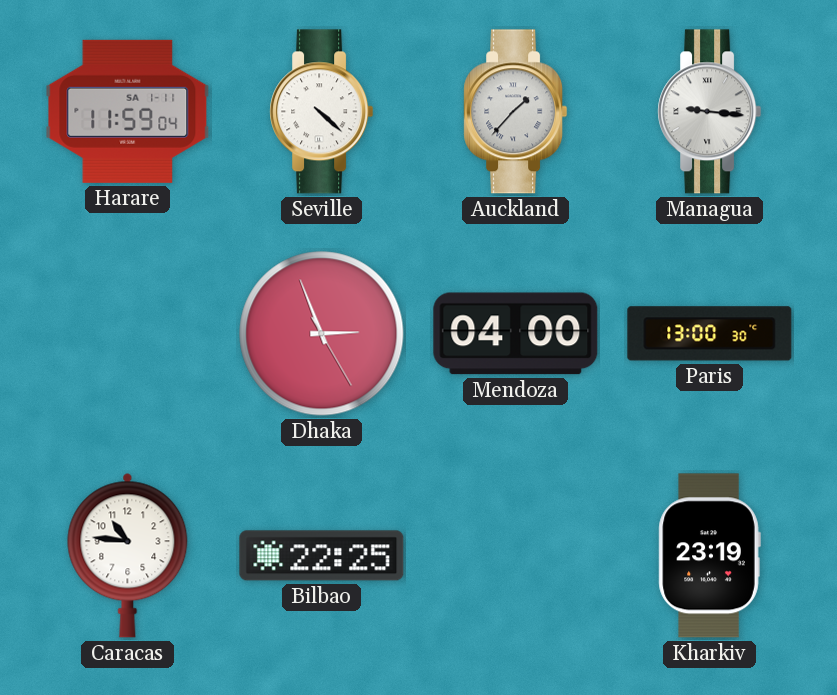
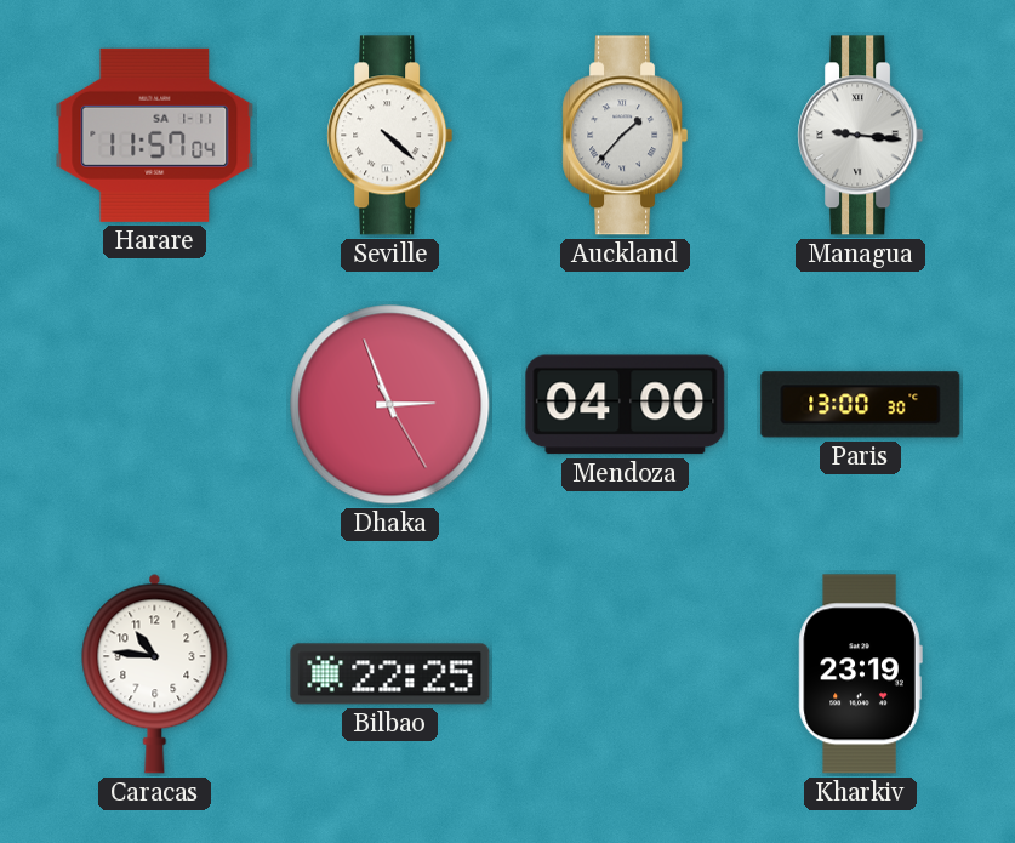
Harare: 11:59 -> 11:57 (155, 135)
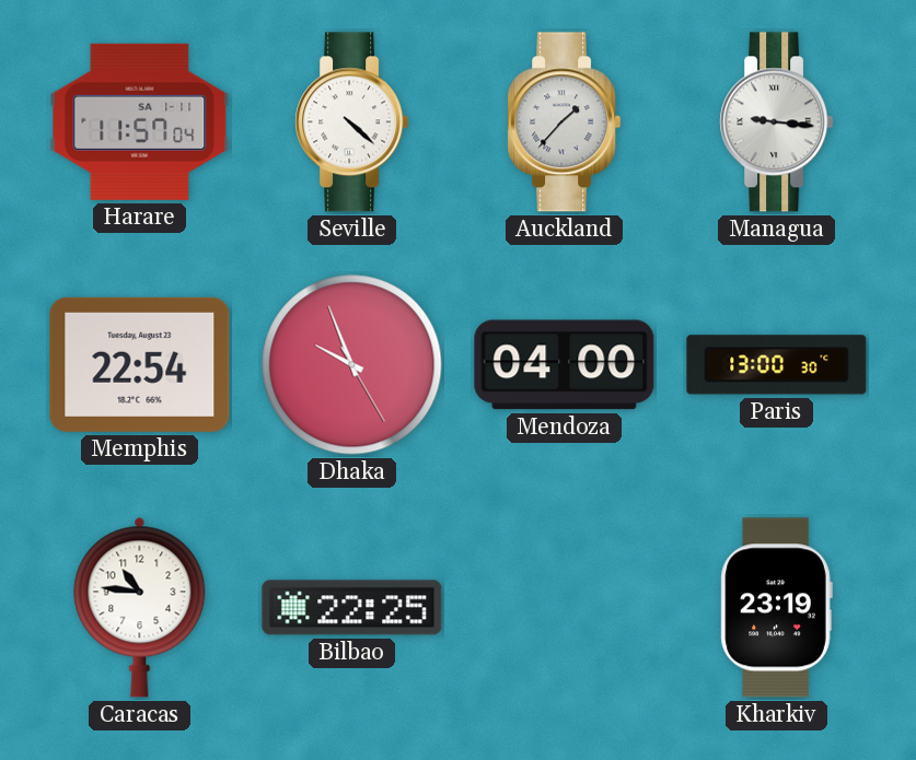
Memphis: none -> 22:54 (140, 364)
Dhaka: 2:56 -> 9:56 (352, 365)
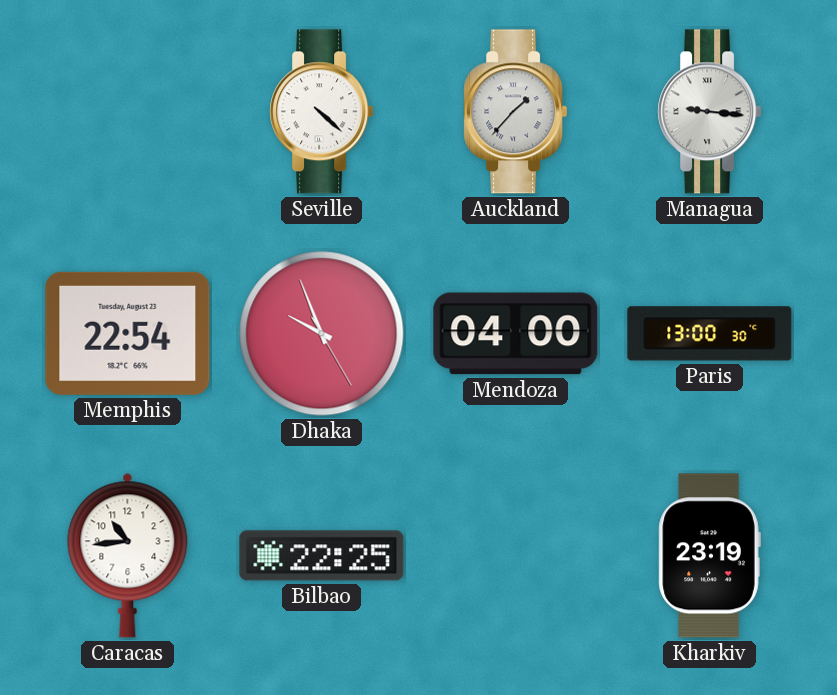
Harare: 11:57 -> none (140, 121)
Caracas: 10:46 -> 10:44 (128, 555)
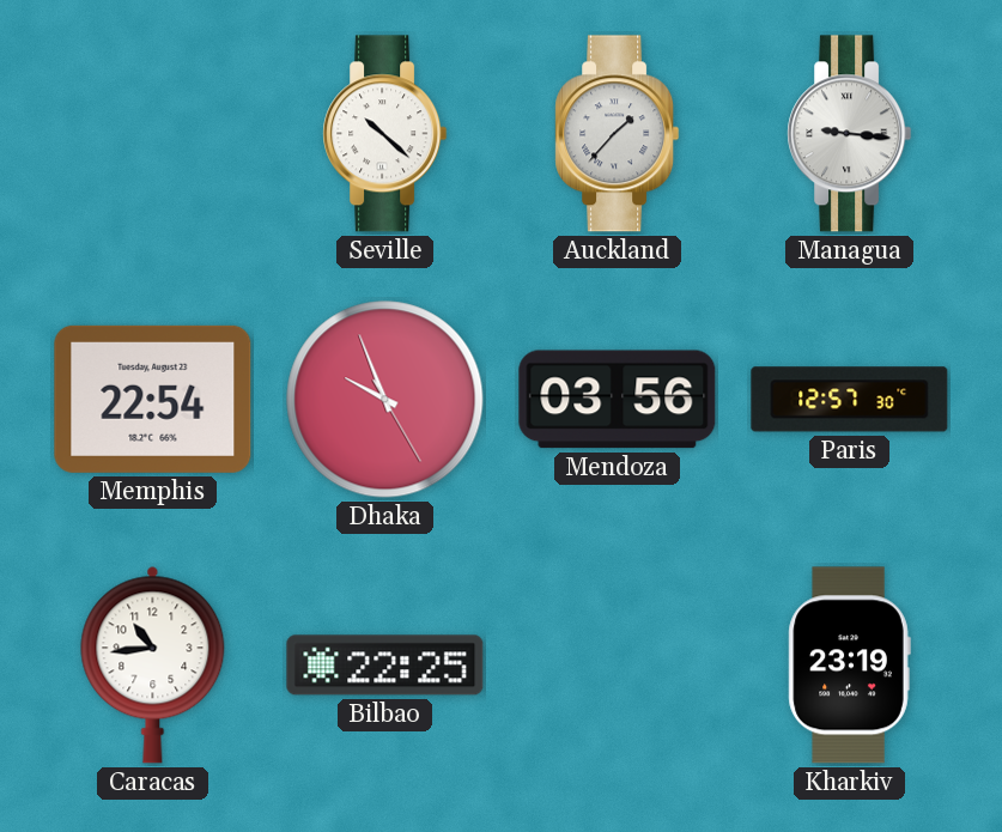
Seville: 4:22 -> 10:22 (385, 134)
Mendoza: 04:00 -> 03:56 (618, 400)
Paris: 13:00 -> 12:57 (850, 400)
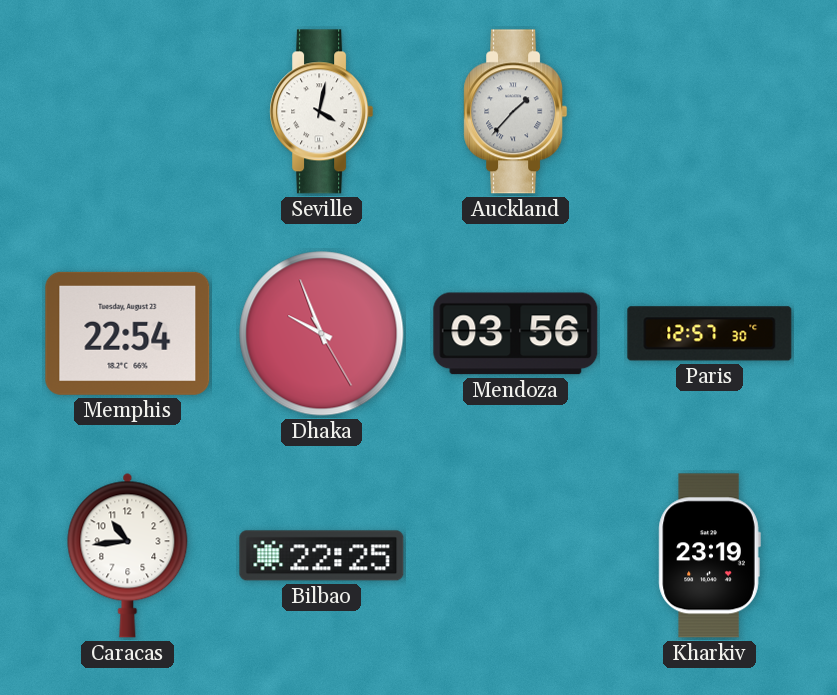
Seville: 10:22 -> 4:02 (322, 112)
Managua: 9:16 -> none (850, 134)
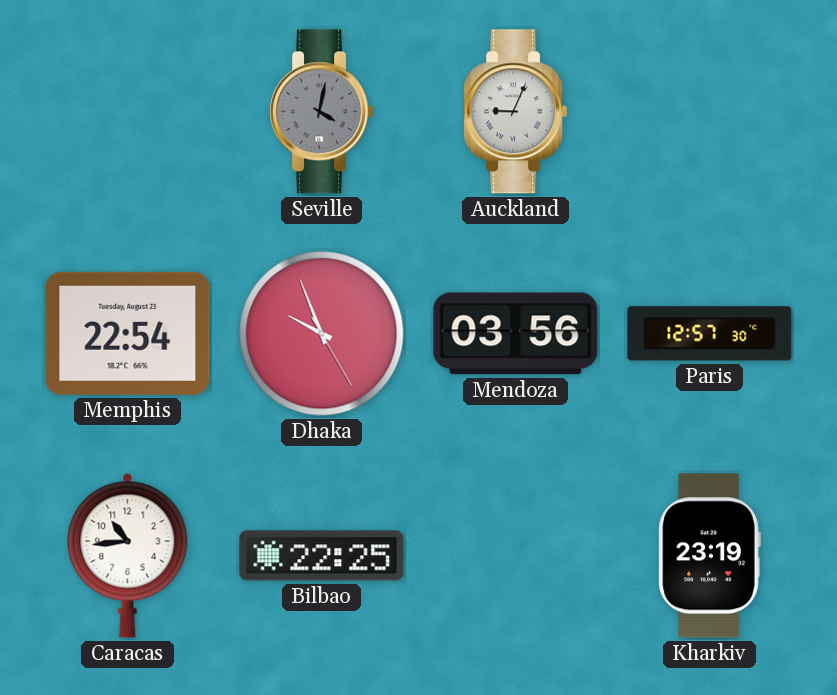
Seville dial: white -> grey (322, 112)
Auckland: 1:37 -> 9:04 (516, 112)
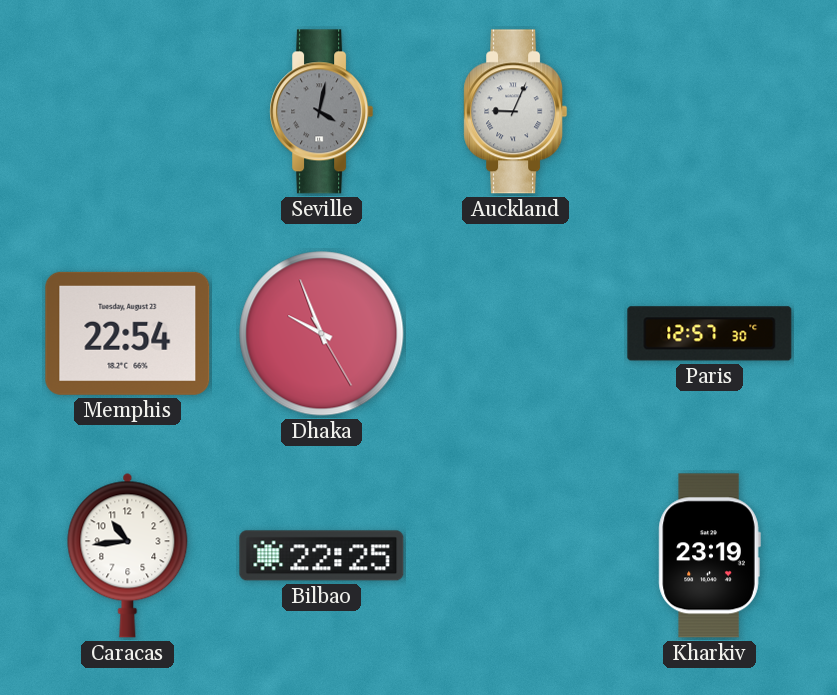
Mendoza: 03:56 -> none (516, 334)
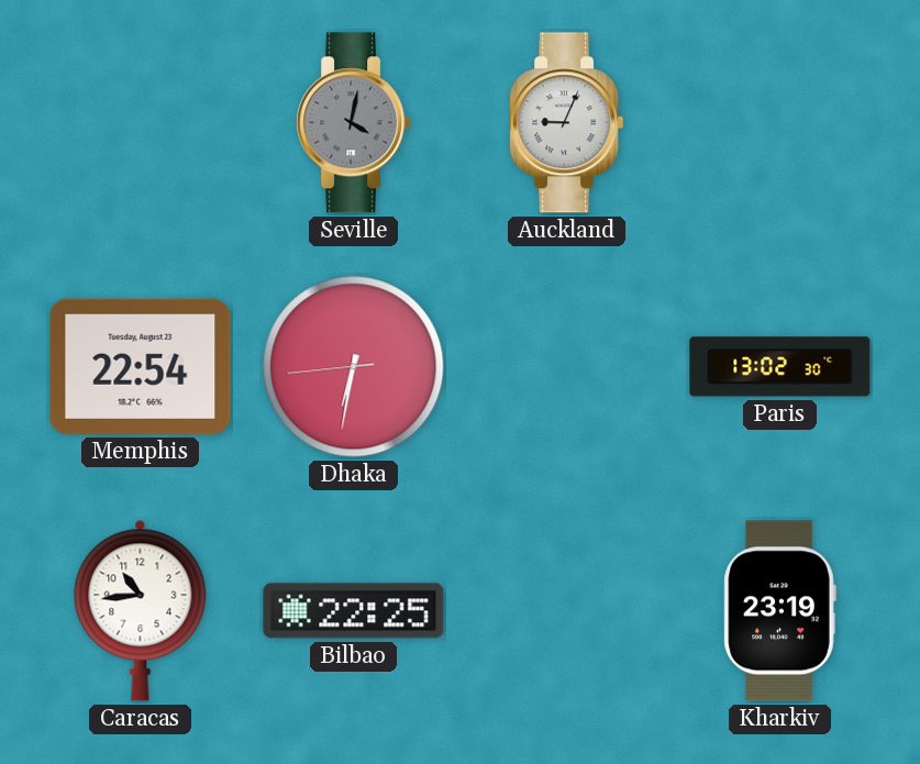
Dhaka: 9:56 -> 6:31 (354, 367)
Paris: 12:57 -> 13:02 (780, 367)
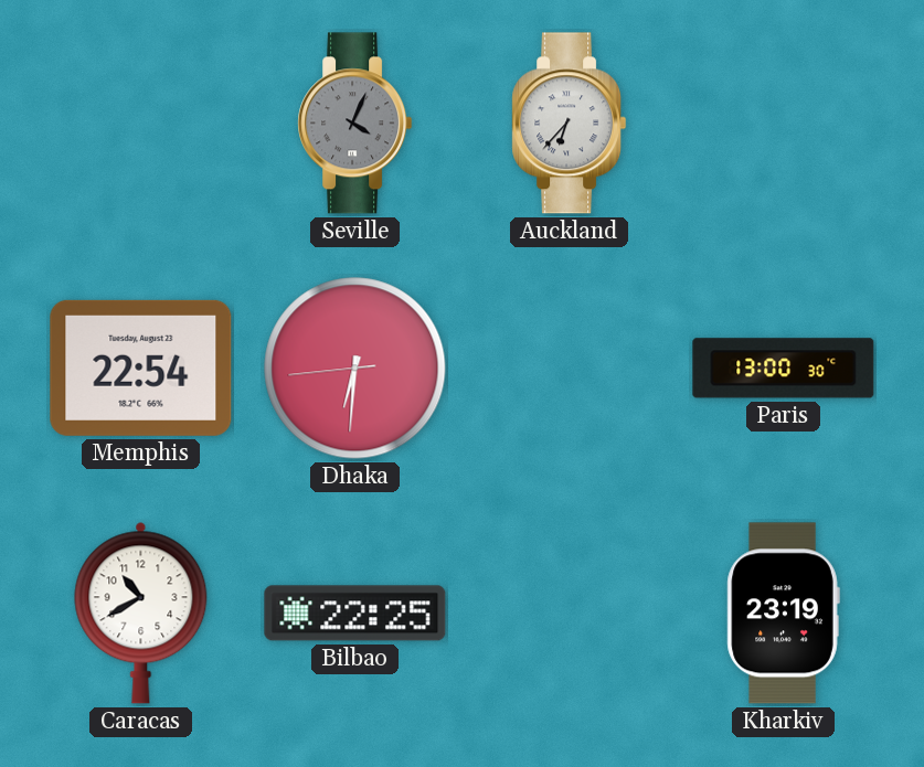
Seville: 4:02 -> 4:04 (355, 124)
Auckland: 9:04 -> 6:37 (570, 124)
Dhaka: 6:31 -> 6:30 (355, 369)
Paris: 13:02 -> 13:00 (784, 369)
Caracas: 10:44 -> 10:40 (141, 612)
